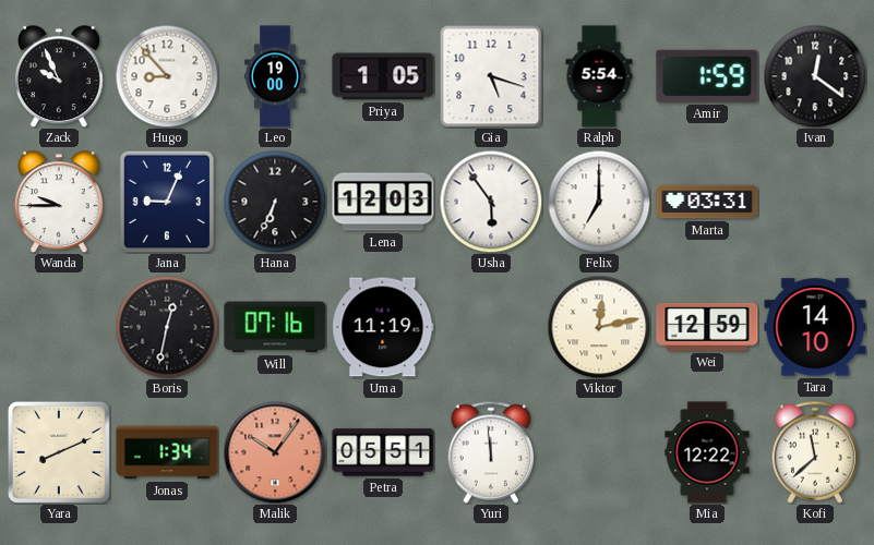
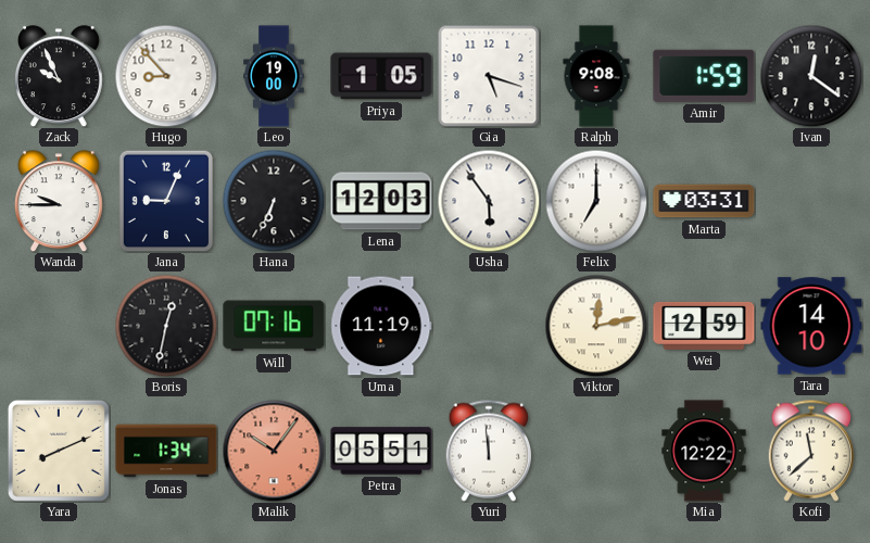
Ralph: 5:54 -> 9:08 (596, 76)
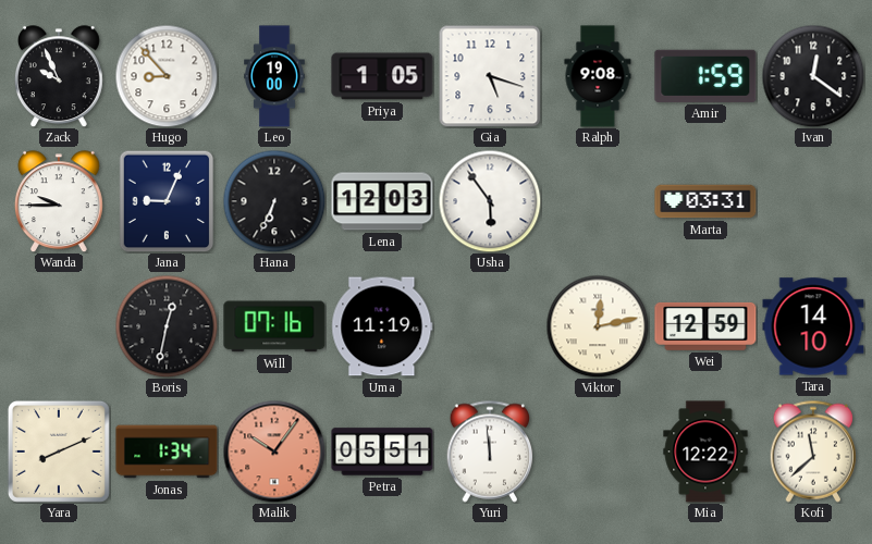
Felix: 7:00 -> none (596, 201)
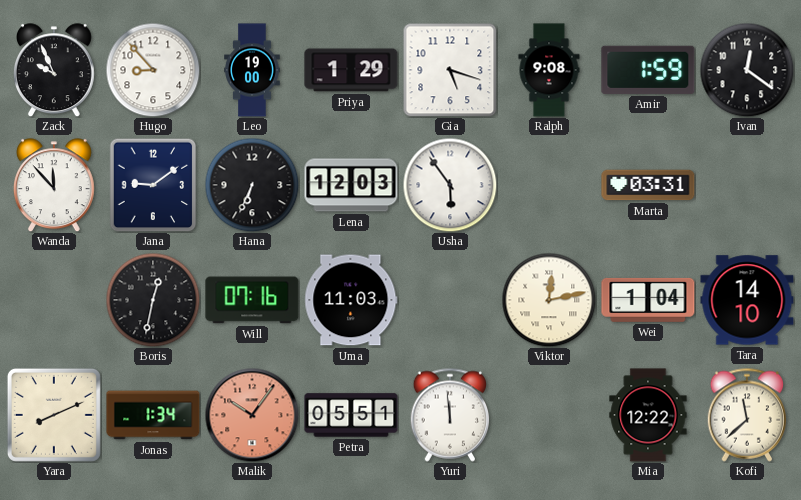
Priya: 1:05 -> 1:29 (351, 70)
Wanda: 9:45 -> 11:53 (54, 185)
Jana: 9:04 -> 9:09 (153, 185)
Uma: 11:19 -> 11:03 (351, 300)
Wei: 12:59 -> 1:04 (648, 300)
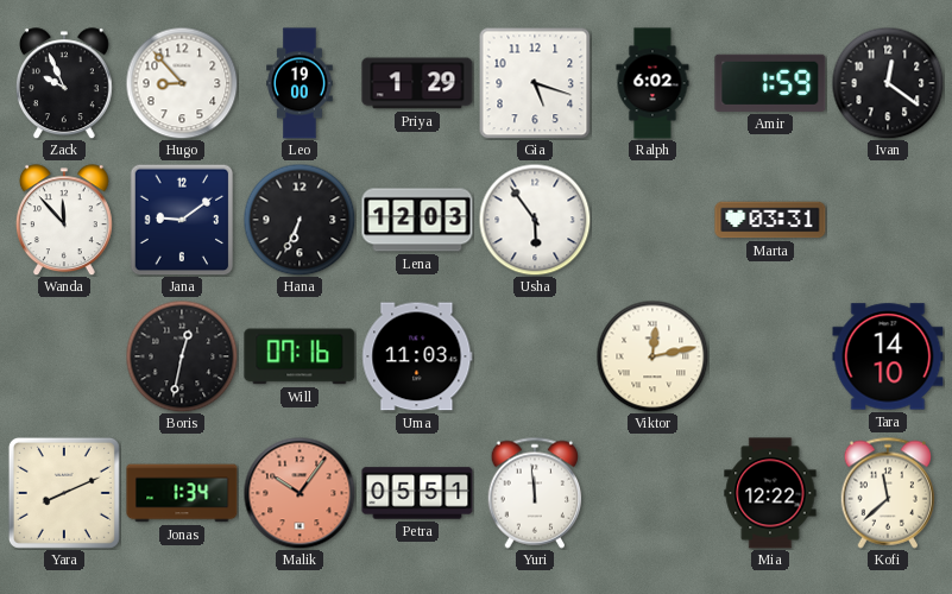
Ralph: 9:08 -> 6:02 (652, 83)
Wei: 1:04 -> none (648, 300)
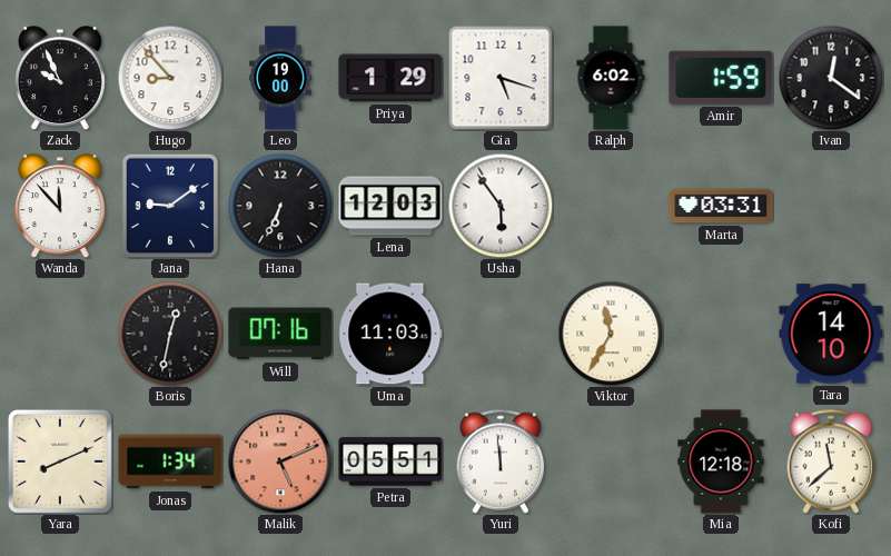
Viktor: 12:13 -> 11:35 (611, 334)
Malik: 10:06 -> 5:11 (280, 461)
Mia: 12:22 -> 12:18 (721, 461)
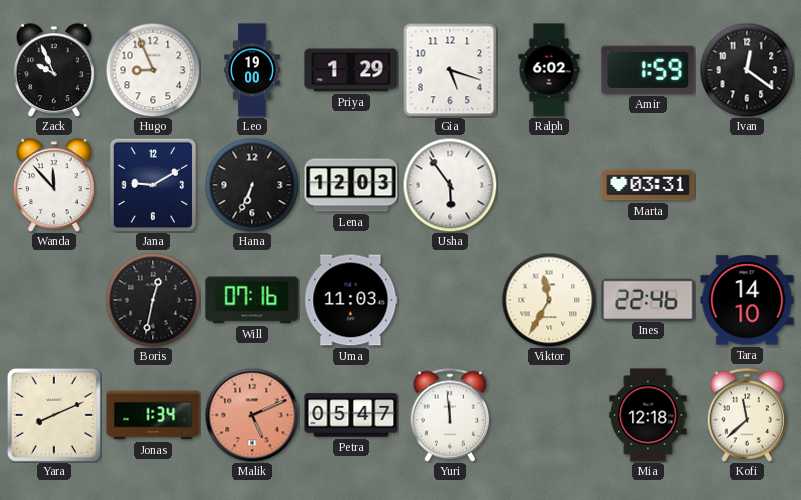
Hugo: 8:53 -> 8:56 (153, 70)
Jana: 9:09 -> 9:10 (153, 185)
Ines: none -> 22:46 (648, 299)
Petra: 05:51 -> 05:47 (351, 415)
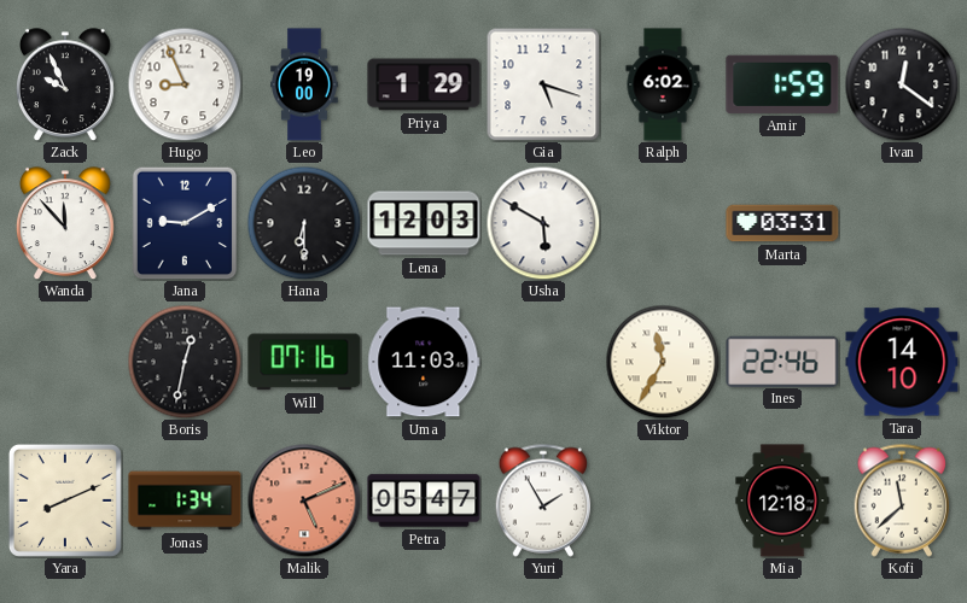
Hana: 6:34 -> 6:30 (304, 223)
Usha: 5:54 -> 5:50 (543, 223)
Yuri: 11:59 -> 1:55 (543, 500)
